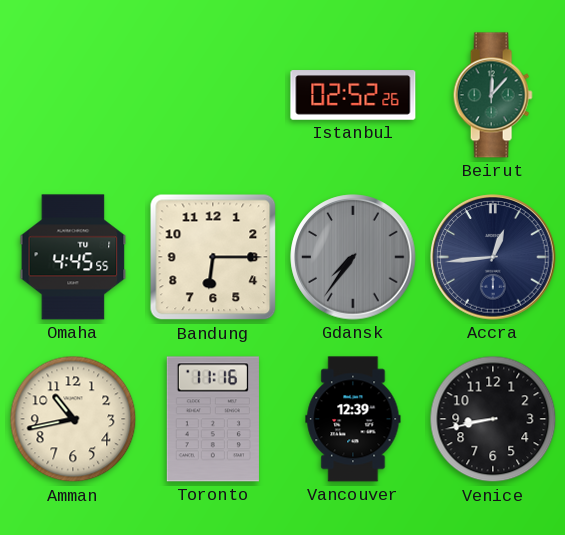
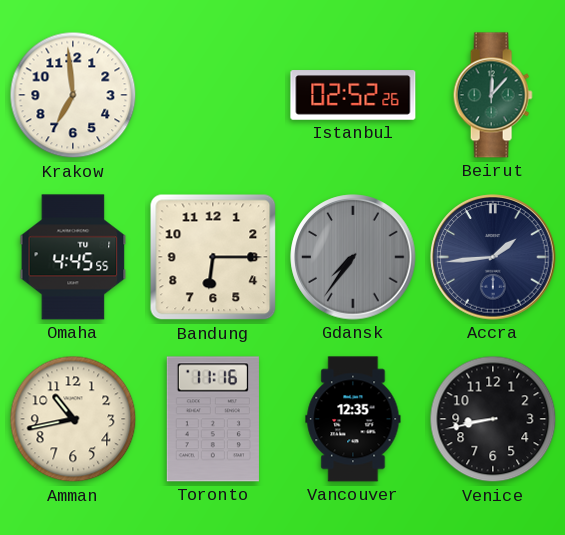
Krakow: none -> 6:59 (73, 95)
Accra: 12:44 -> 1:44 (493, 257)
Vancouver: 12:39 -> 12:35 (353, 419)
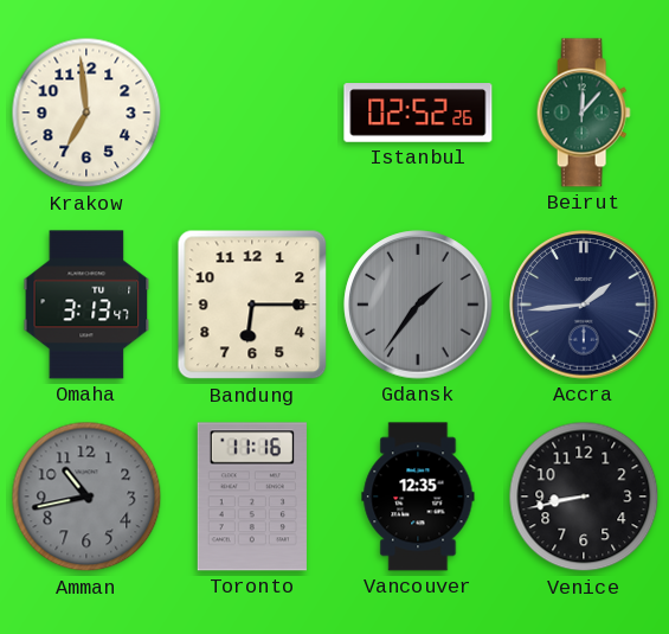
Omaha: 4:45 -> 3:13 (86, 305)
Gdansk: 7:36 -> 1:36 (418, 305)
Amman dial: cream -> grey (86, 497)
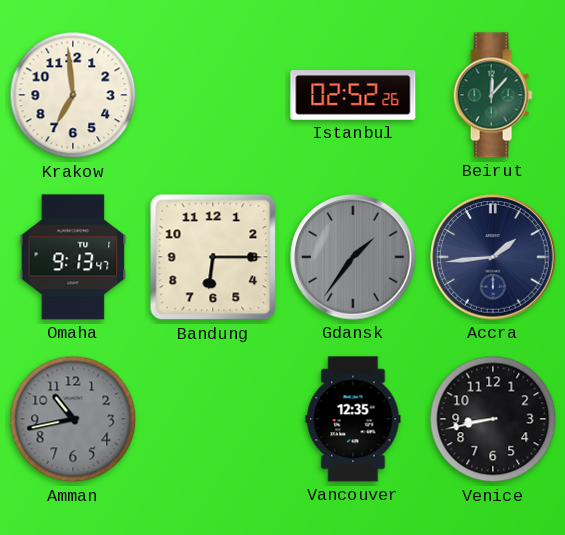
Omaha: 3:13 -> 9:13 (73, 257)
Toronto: 11:16 -> none (252, 497)
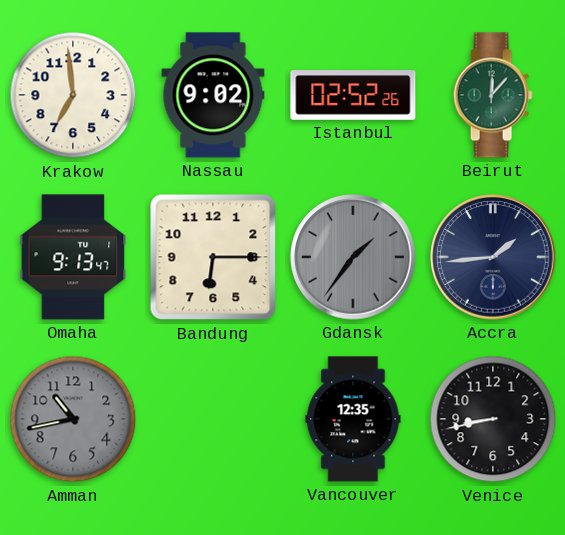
Nassau: none -> 9:02 (213, 95)
